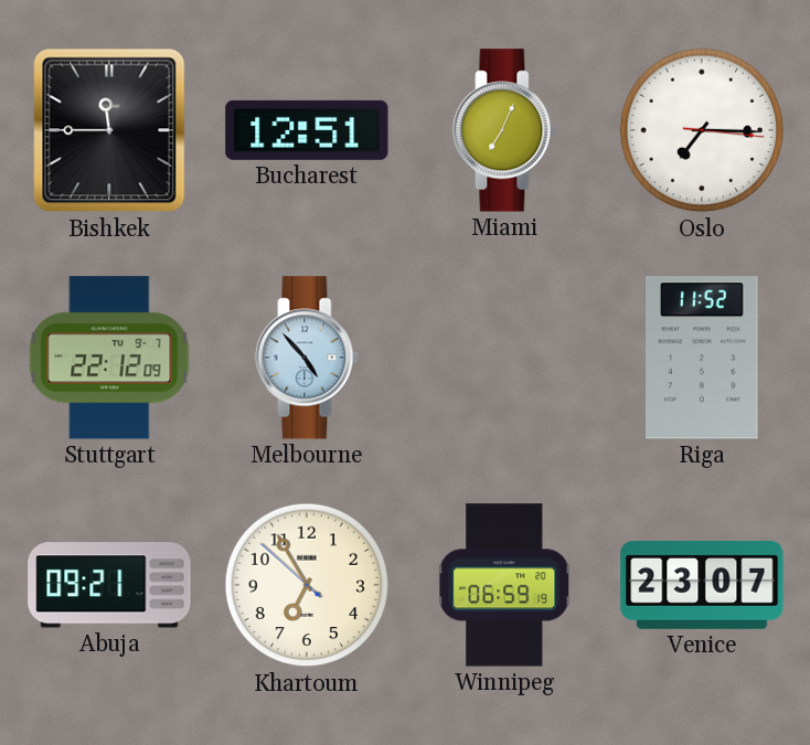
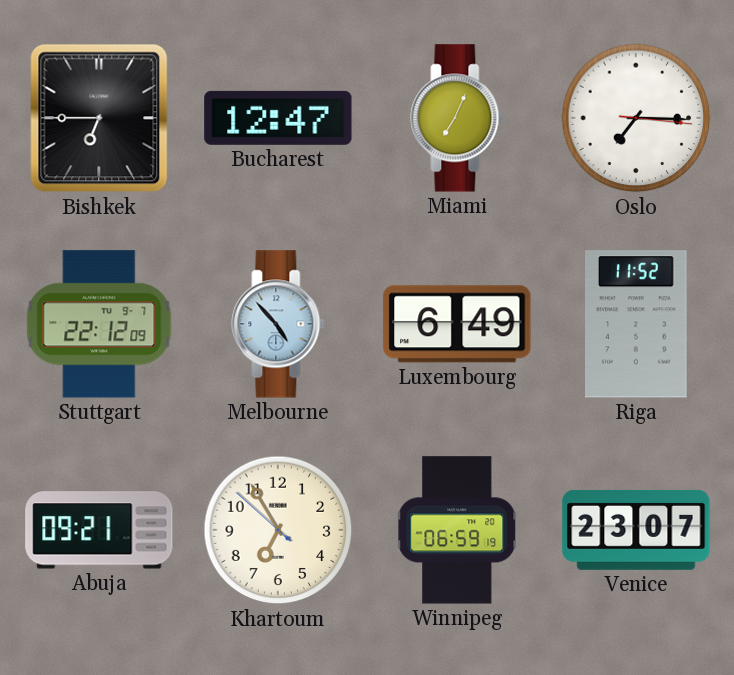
Bishkek: 11:45 -> 6:45 (99, 118)
Bucharest: 12:51 -> 12:47 (278, 118)
Luxembourg: none -> 6:49 (457, 324)
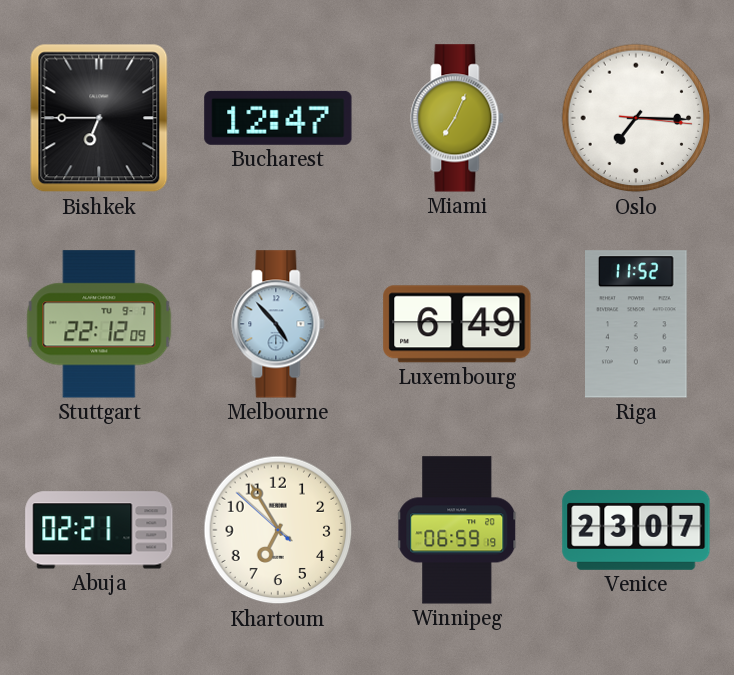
Abuja: 09:21 -> 02:21 (99, 530)
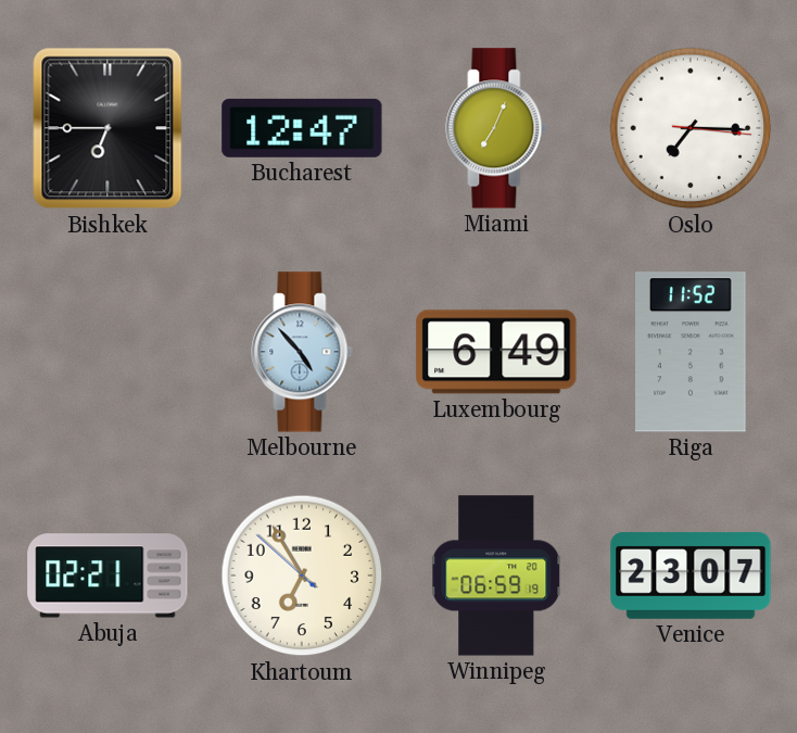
Stuttgart: 22:12 -> none (99, 324)
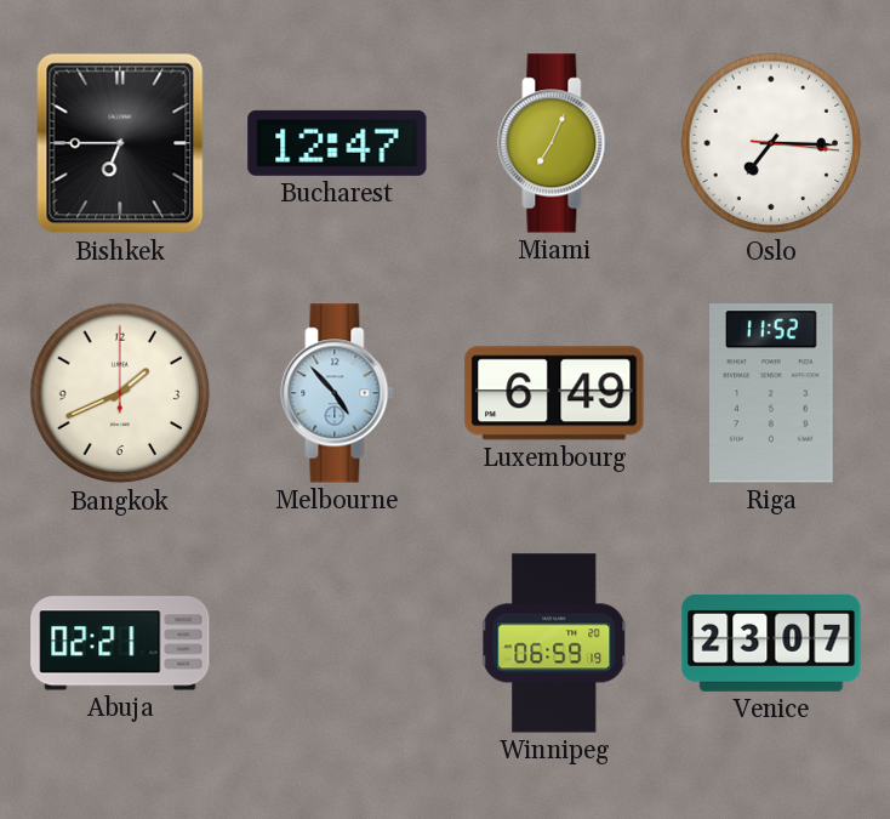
Bangkok: none -> 1:41 (120, 393)
Khartoum: 6:54 -> none (302, 576)
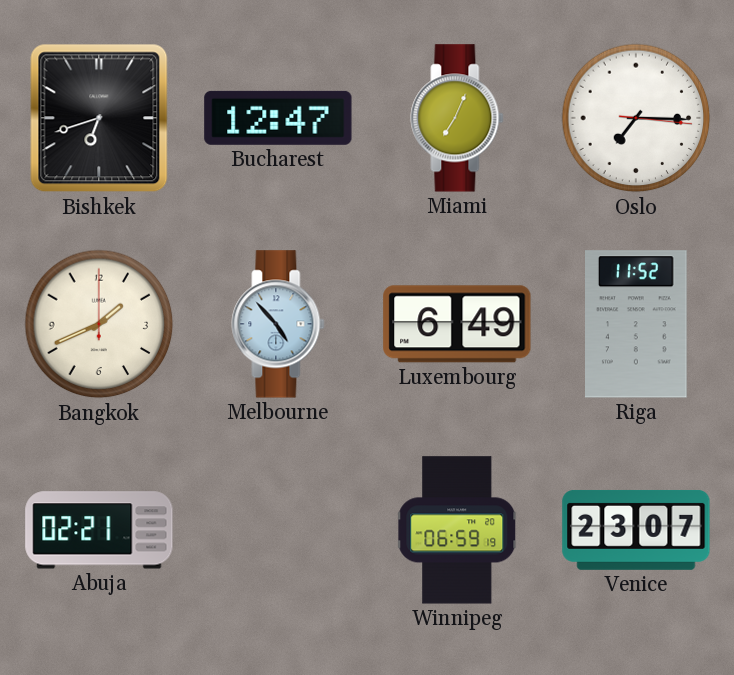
Bishkek: 6:45 -> 6:42 (99, 118)
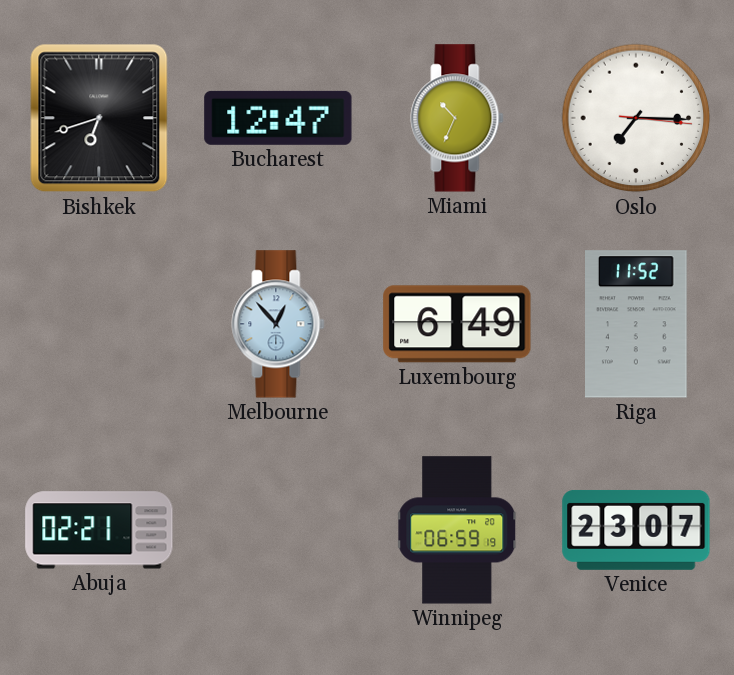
Miami: 7:04 -> 10:34 (457, 118)
Bangkok: 1:41 -> none (99, 324)
Melbourne: 4:53 -> 12:53 (278, 324)
